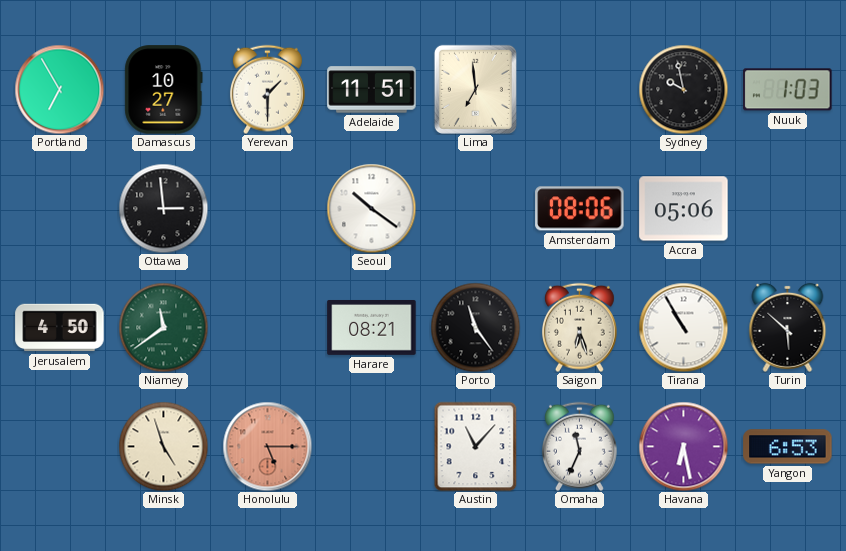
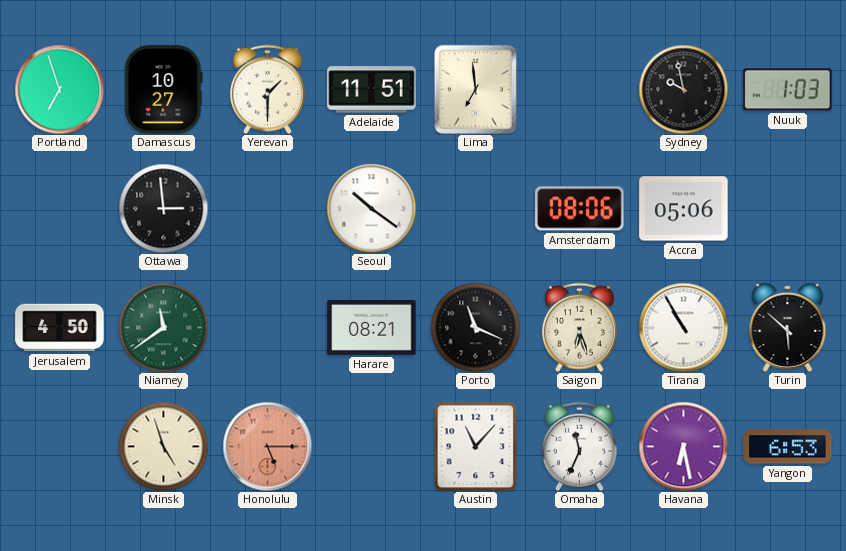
Portland: 6:55 -> 6:57 (59, 89)
Porto: 11:24 -> 11:19 (475, 327)
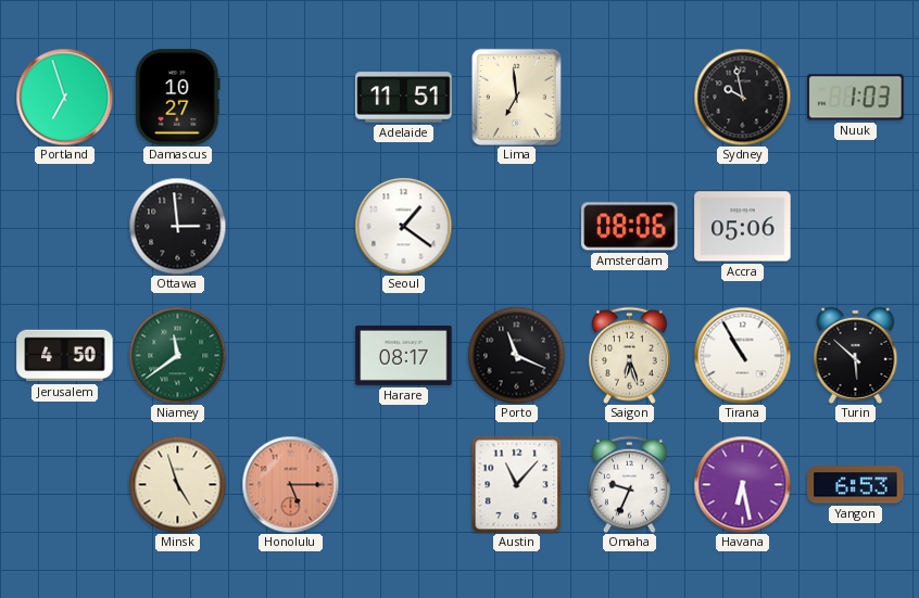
Yerevan: 1:30 -> none (267, 89)
Seoul: 10:21 -> 1:21 (403, 226)
Harare: 08:21 -> 08:17 (404, 355)
Omaha: 11:34 -> 9:34 (629, 484)
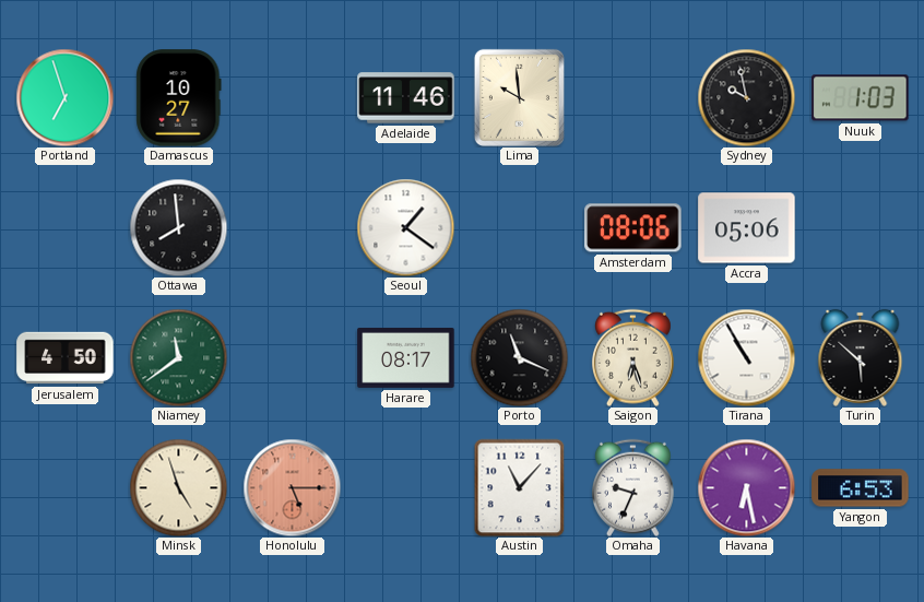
Adelaide: 11:51 -> 11:46 (406, 98)
Lima: 6:59 -> 9:59 (519, 97)
Ottawa: 2:59 -> 7:59 (178, 227)
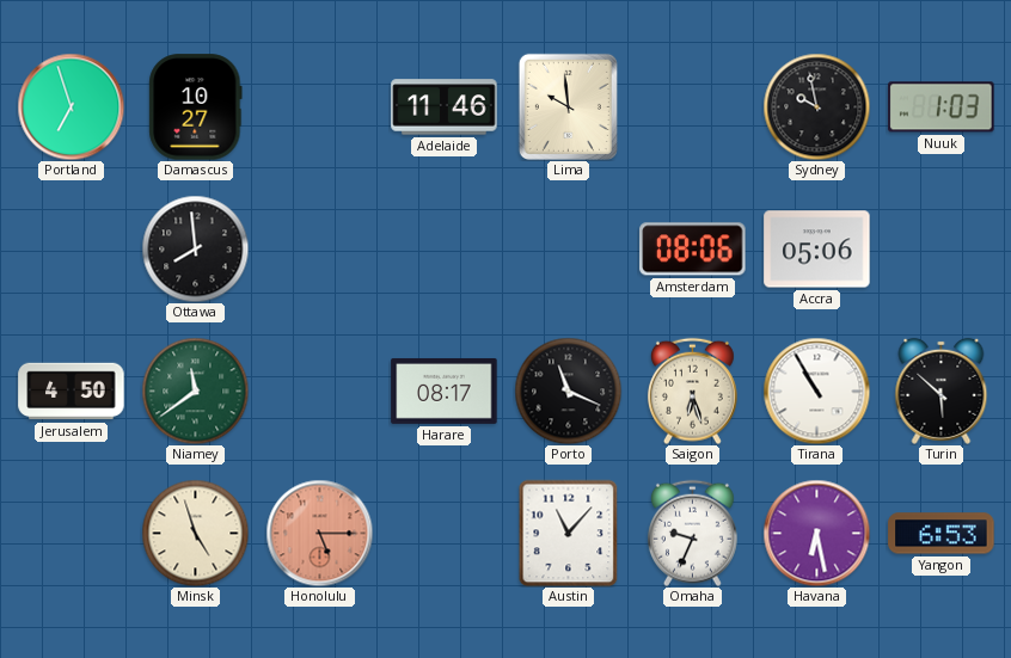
Seoul: 1:21 -> none (405, 227)
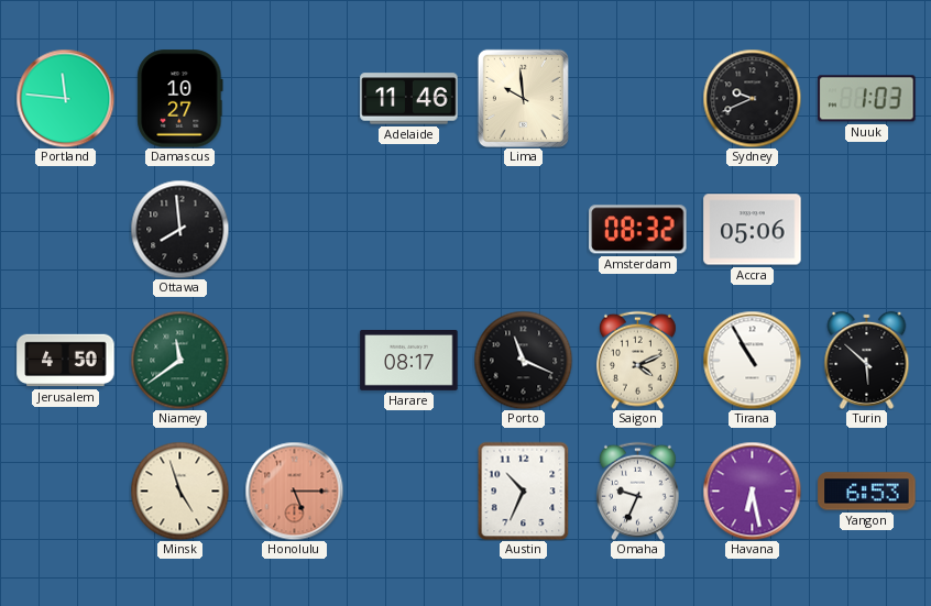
Portland: 6:57 -> 11:46 (65, 98)
Sydney: 9:58 -> 9:41 (752, 98)
Amsterdam: 08:06 -> 08:32 (638, 230)
Saigon: 6:27 -> 4:11 (637, 360)
Austin: 11:07 -> 10:34 (524, 491)
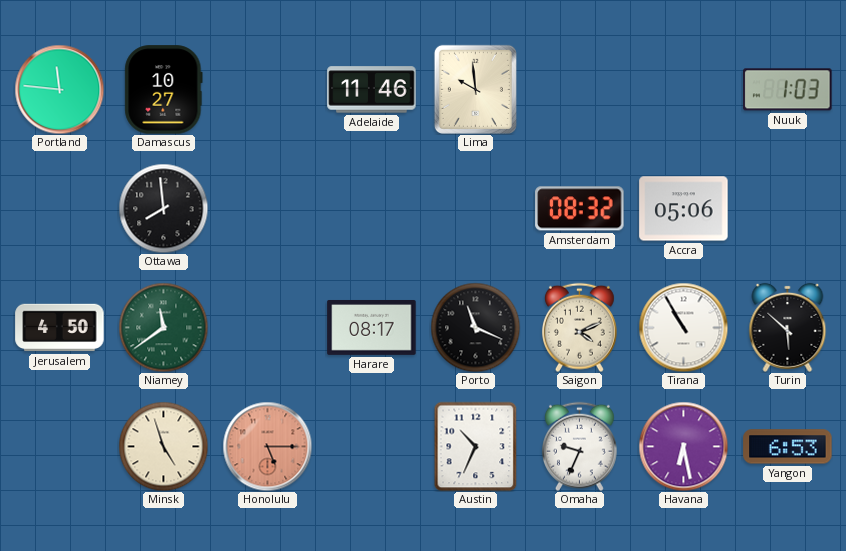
Sydney: 9:41 -> none (752, 98)
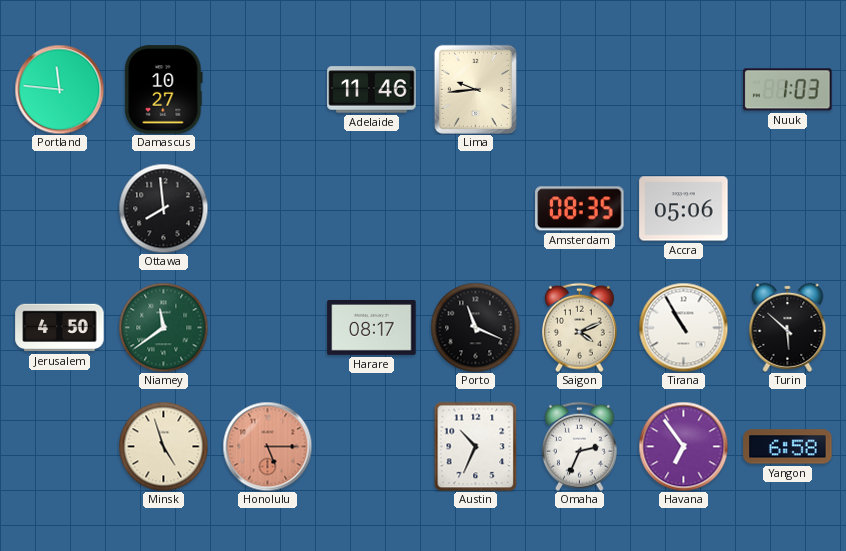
Lima: 9:59 -> 9:44 (475, 89)
Amsterdam: 08:32 -> 08:35 (580, 209)
Omaha: 9:34 -> 2:34 (579, 446)
Havana: 6:28 -> 6:54 (683, 446)
Yangon: 6:53 -> 6:58 (788, 447)
